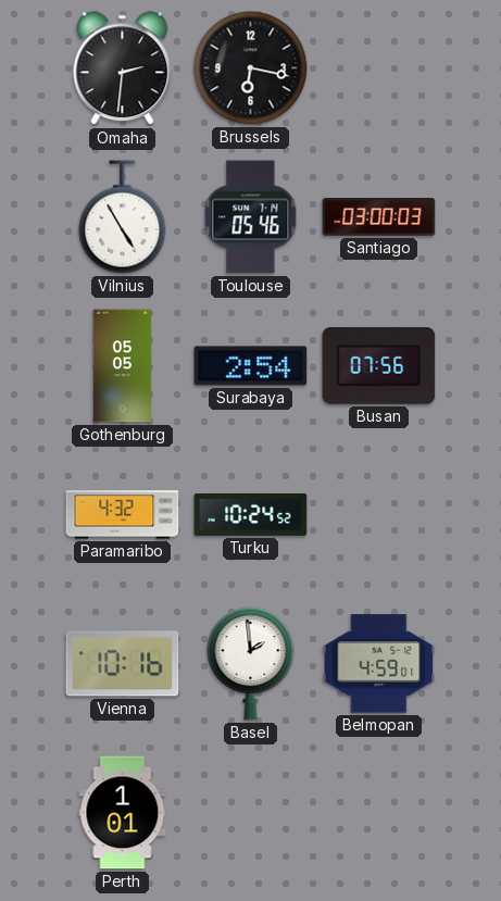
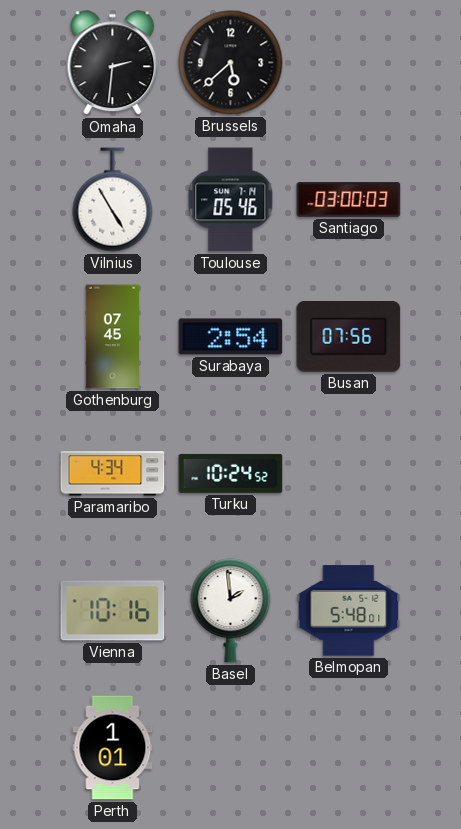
Brussels: 6:17 -> 5:38 (231, 63)
Gothenburg: 05:05 -> 07:45 (112, 337)
Paramaribo: 4:32 -> 4:34 (113, 474)
Belmopan: 4:59 -> 5:48 (349, 611)
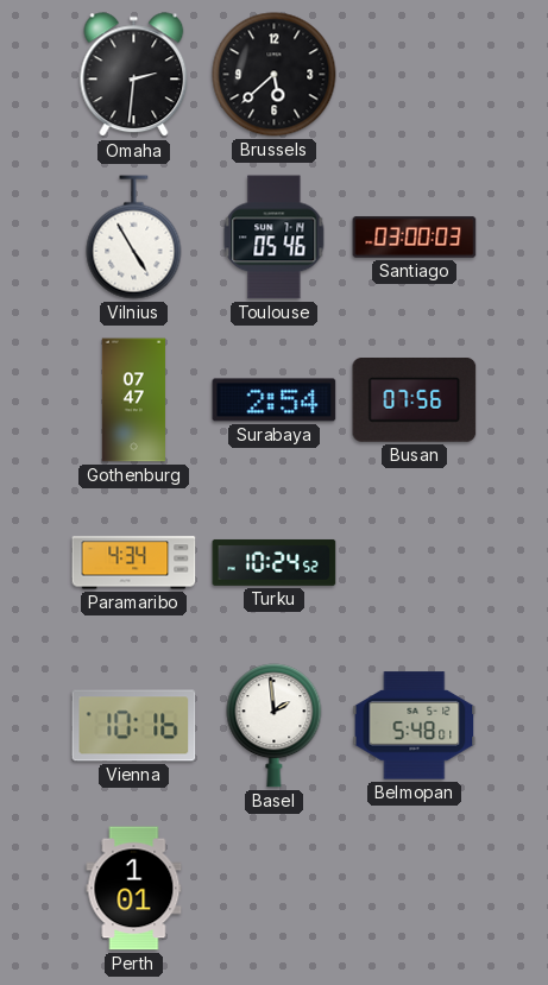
Gothenburg: 07:45 -> 07:47 (133, 400)
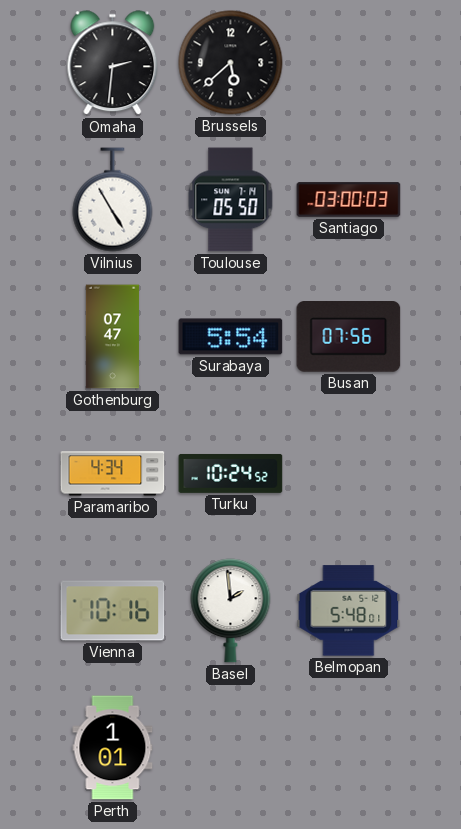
Toulouse: 05:46 -> 05:50 (231, 200)
Surabaya: 2:54 -> 5:54 (231, 337)
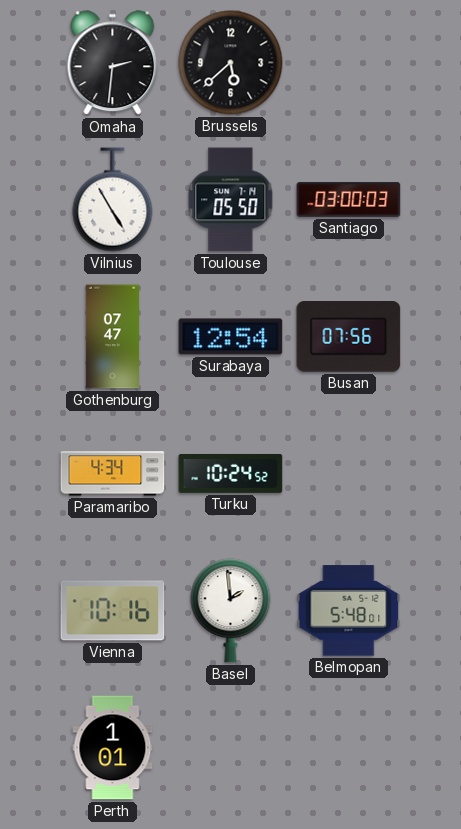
Surabaya: 5:54 -> 12:54 (231, 337)
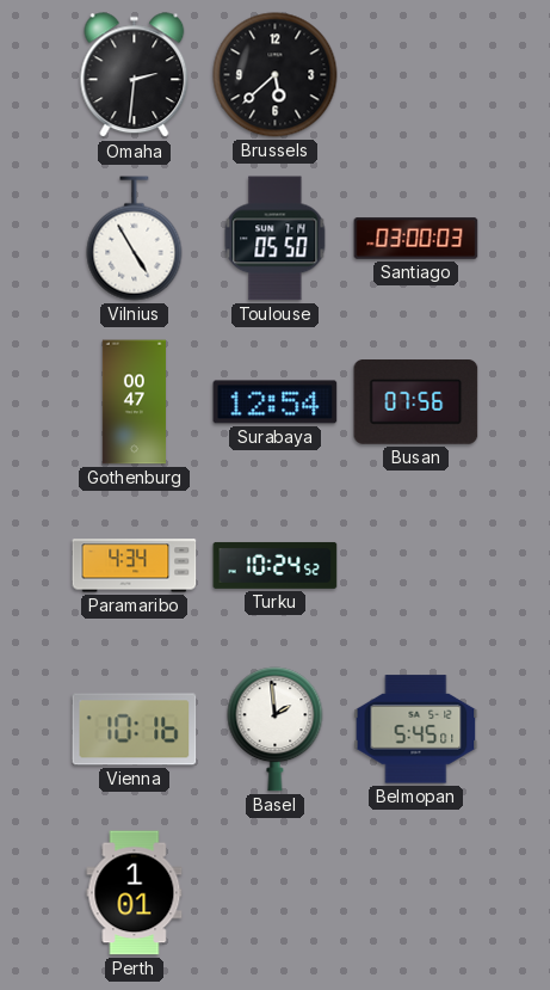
Gothenburg: 07:47 -> 00:47 (134, 402)
Belmopan: 5:48 -> 5:45 (416, 730)
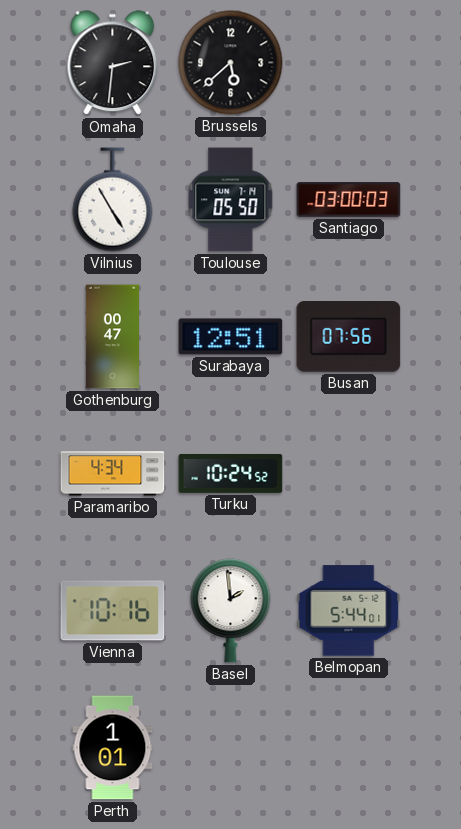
Surabaya: 12:54 -> 12:51 (231, 337)
Belmopan: 5:45 -> 5:44 (349, 611)
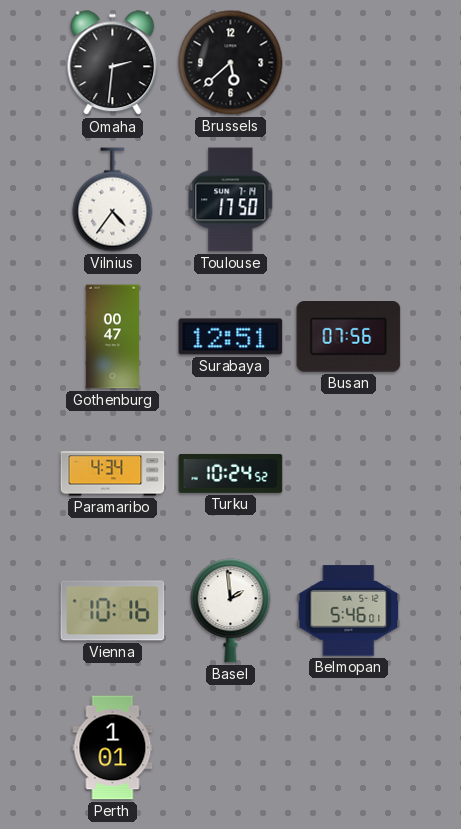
Vilnius: 4:55 -> 4:36 (113, 200)
Toulouse: 05:50 -> 17:50 (231, 200)
Santiago: 03:00 -> none (349, 200)
Belmopan: 5:44 -> 5:46 (349, 611)
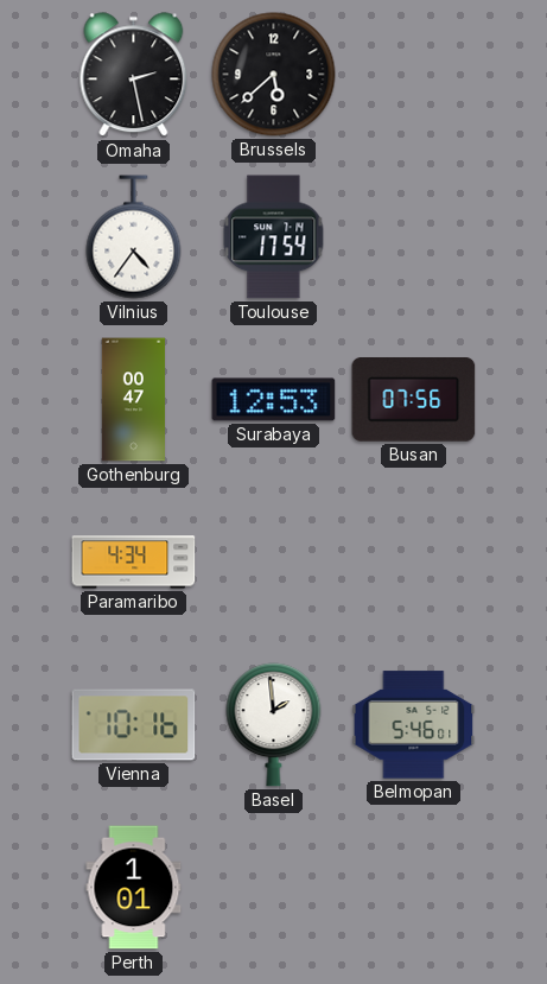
Omaha: 2:31 -> 2:28 (134, 75)
Toulouse: 17:50 -> 17:54 (274, 237)
Surabaya: 12:51 -> 12:53 (274, 400)
Turku: 10:24 -> none (231, 473)
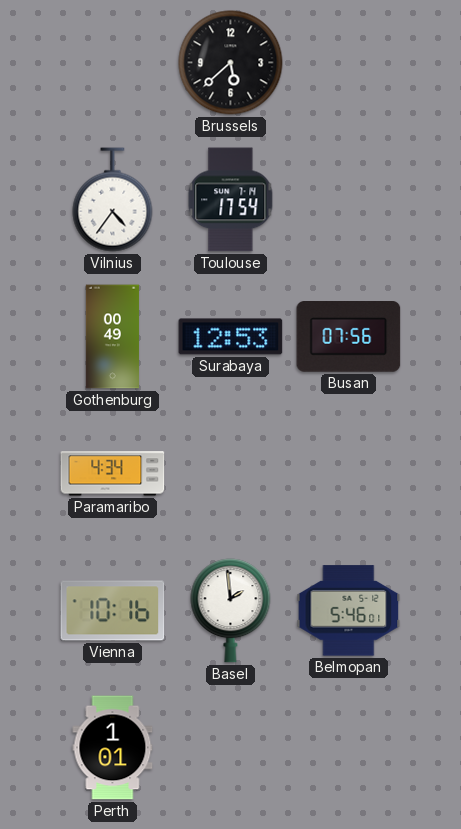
Omaha: 2:28 -> none (134, 75)
Gothenburg: 00:47 -> 00:49 (112, 337)
